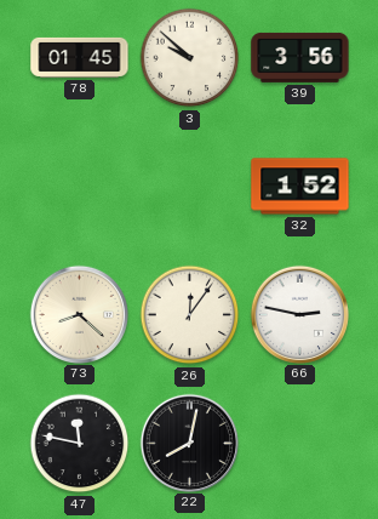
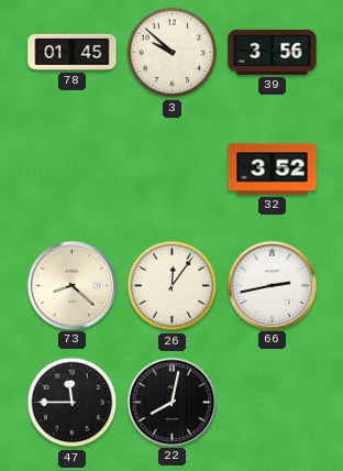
32: 1:52 -> 3:52 (273, 169)
66: 2:47 -> 2:43 (272, 285)
47: 11:47 -> 11:45 (73, 403)
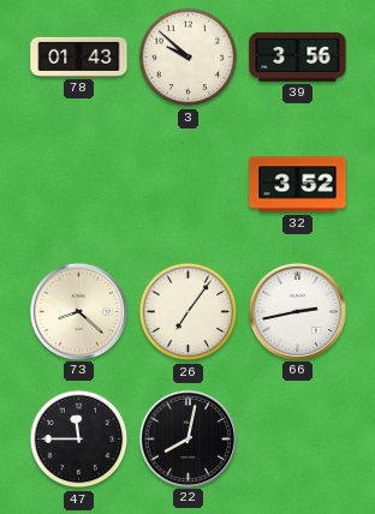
78: 01:45 -> 01:43 (79, 56)
26: 12:06 -> 7:06 (189, 312)
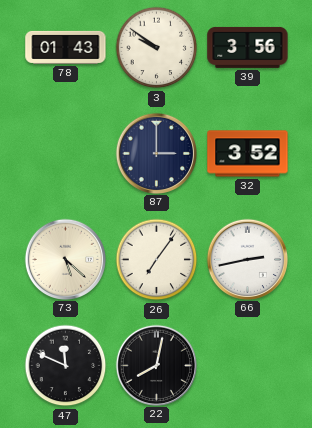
3: 9:52 -> 9:51 (157, 48)
87: none -> 3:00 (156, 153)
73: 8:22 -> 5:22 (65, 259)
47: 11:45 -> 11:49 (66, 366)
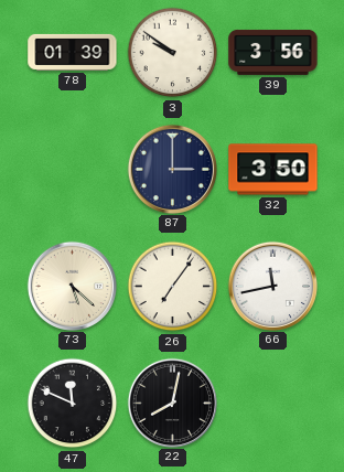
78: 01:43 -> 01:39 (73, 52)
32: 3:52 -> 3:50 (273, 170)
66: 2:43 -> 11:43 (272, 286)
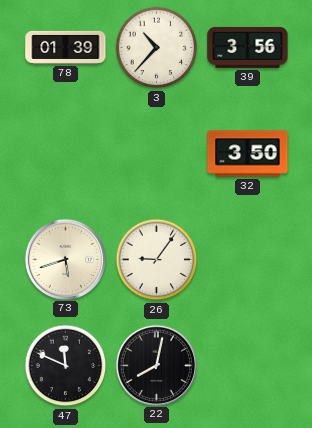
3: 9:51 -> 10:37 (157, 48)
87: 3:00 -> none (172, 169)
73: 5:22 -> 5:42 (65, 259)
26: 7:06 -> 9:06 (157, 260)
66: 11:43 -> none (272, 286)
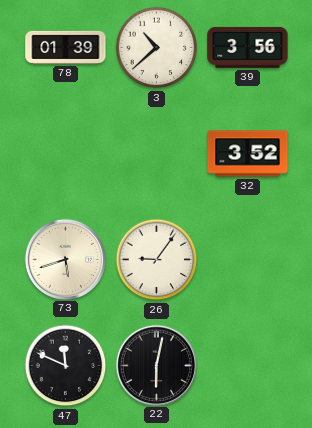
3: 10:37 -> 10:38 (157, 48)
32: 3:50 -> 3:52 (248, 154)
22: 8:02 -> 6:02 (156, 365)
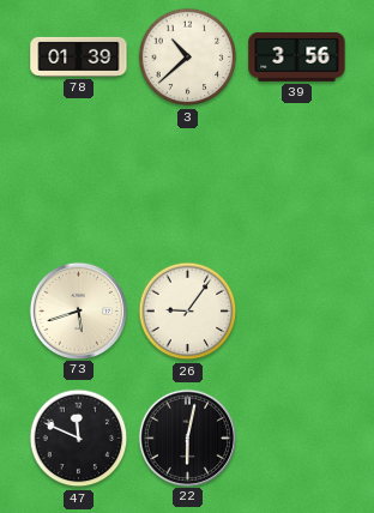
32: 3:52 -> none (248, 154)
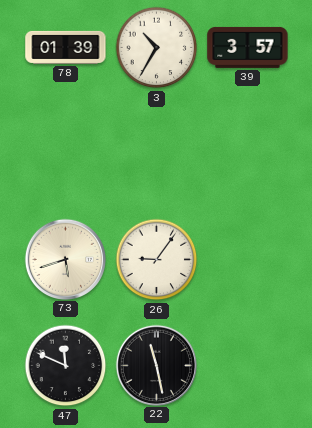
3: 10:38 -> 10:35 (157, 48)
39: 3:56 -> 3:57 (248, 47)
22: 6:02 -> 11:28 (156, 365)
